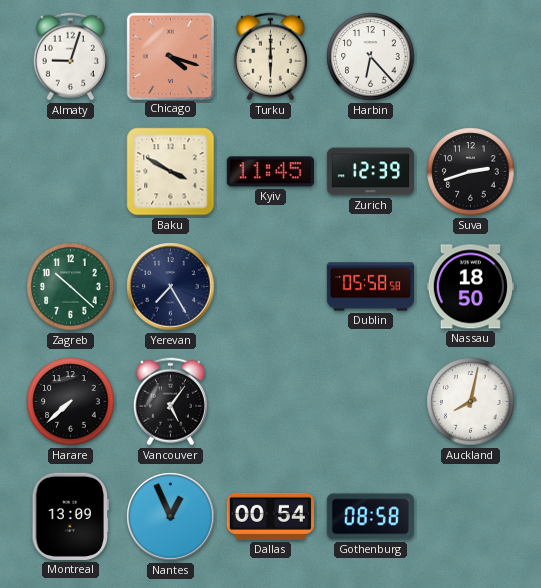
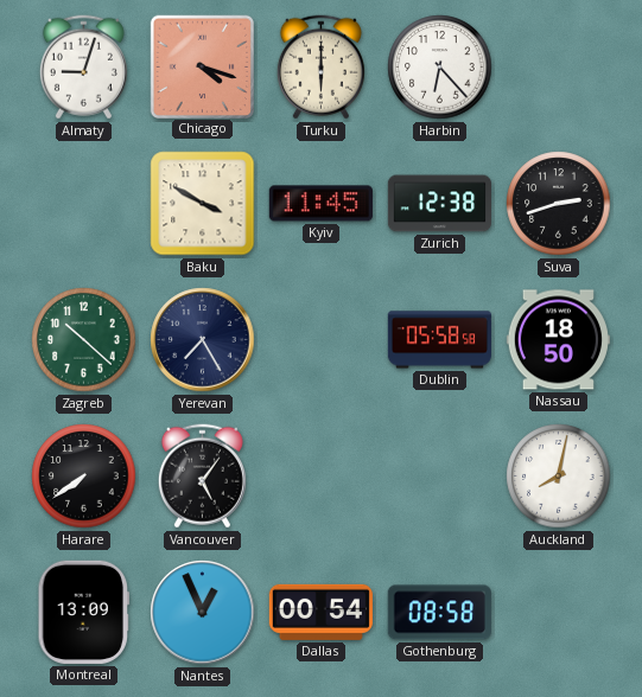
Zurich: 12:39 -> 12:38 (439, 204)
Harare: 7:38 -> 7:39 (84, 477)
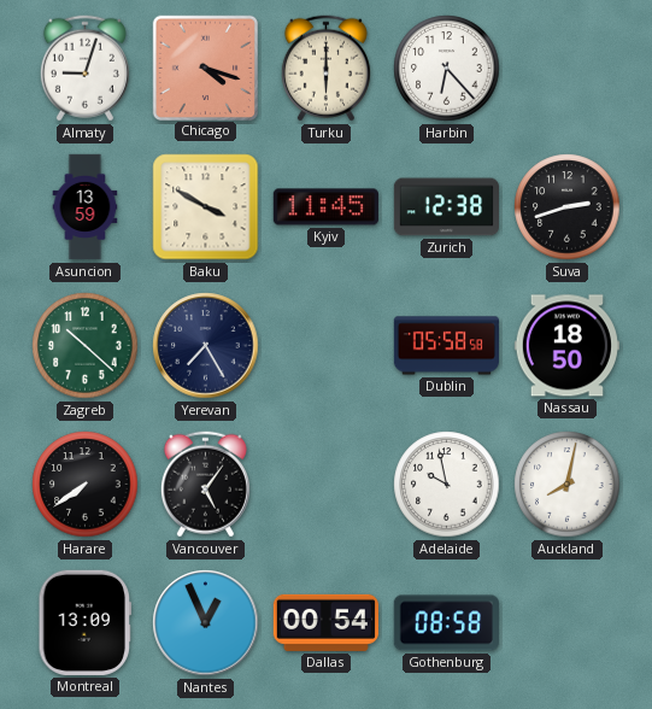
Asuncion: none -> 13:59 (86, 207)
Adelaide: none -> 9:58 (447, 485)
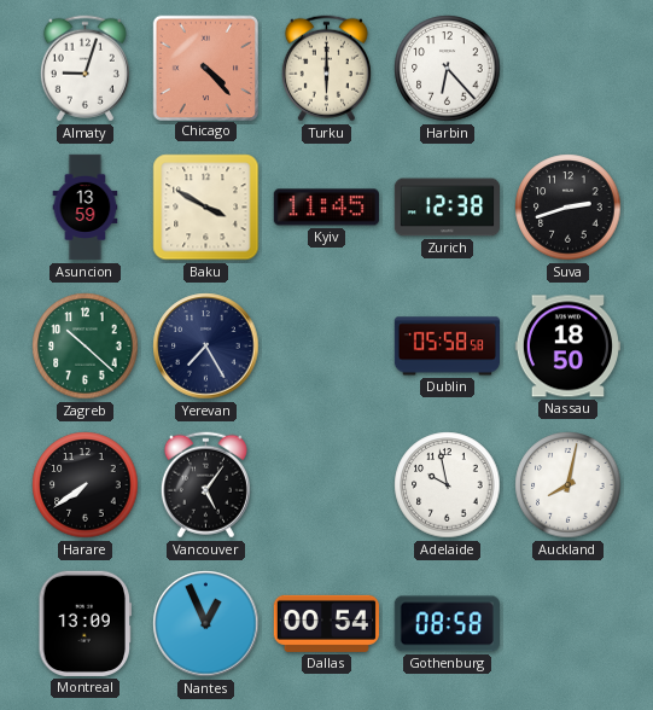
Chicago: 4:18 -> 4:23 (205, 68)
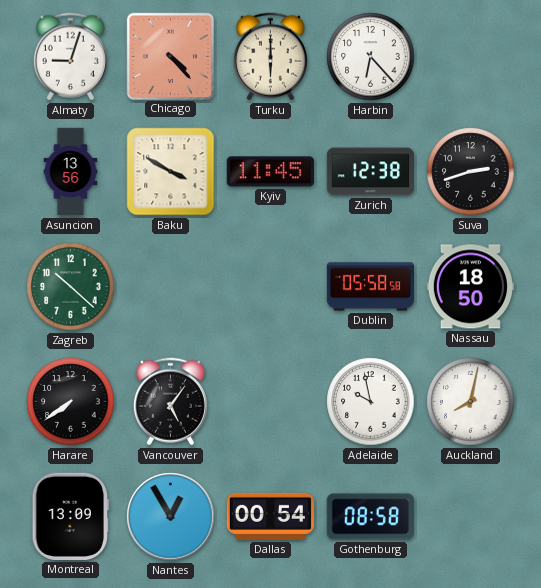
Asuncion: 13:59 -> 13:56 (71, 172)
Yerevan: 7:25 -> none (206, 347)
Nantes: 12:56 -> 12:55 (171, 517)
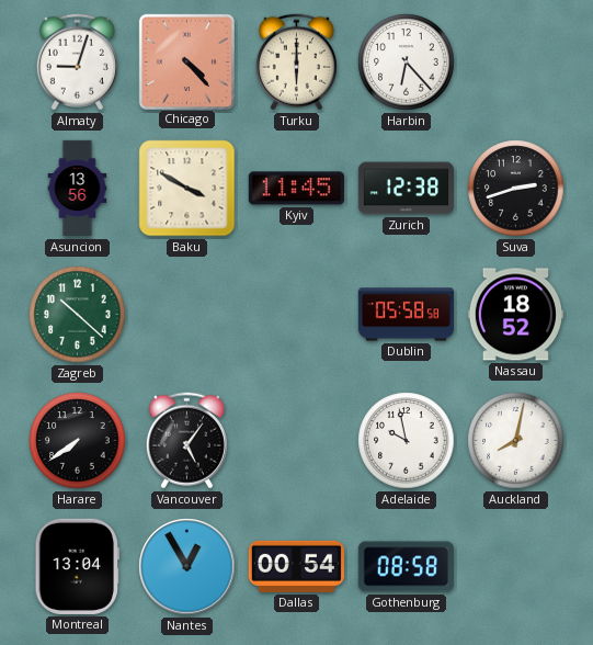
Nassau: 18:50 -> 18:52 (515, 315)
Montreal: 13:09 -> 13:04 (77, 566)
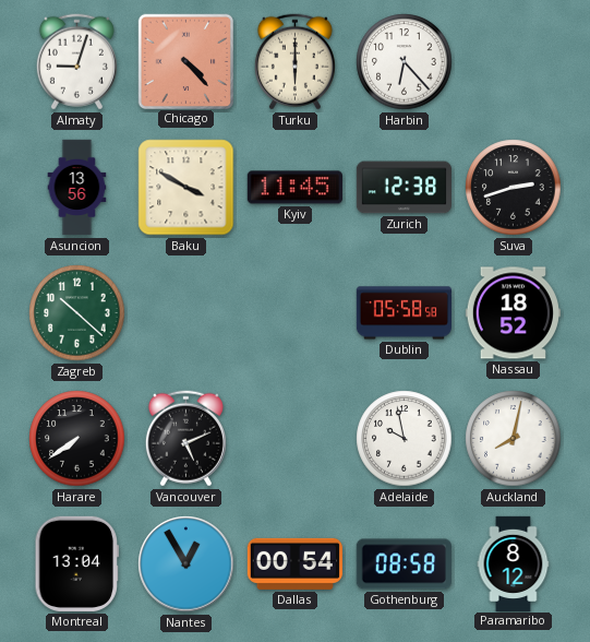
Vancouver: 5:06 -> 5:11 (185, 439)
Paramaribo: none -> 8:12 (514, 563)
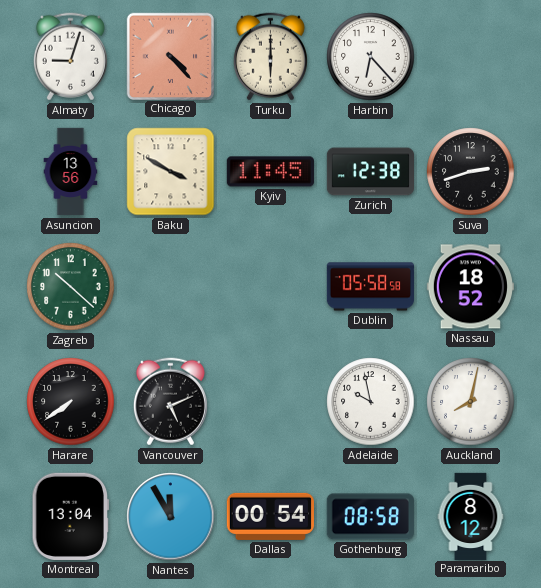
Nantes: 12:55 -> 11:55 (171, 517)
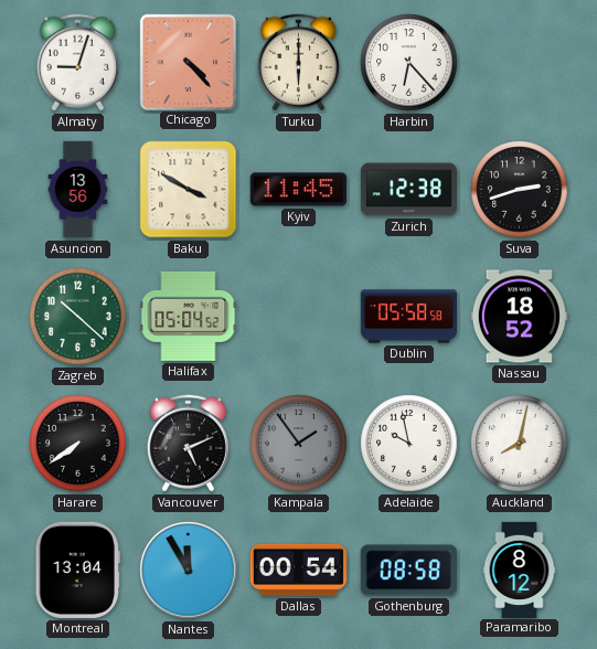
Halifax: none -> 05:04 (189, 316)
Kampala: none -> 1:54 (299, 444)
